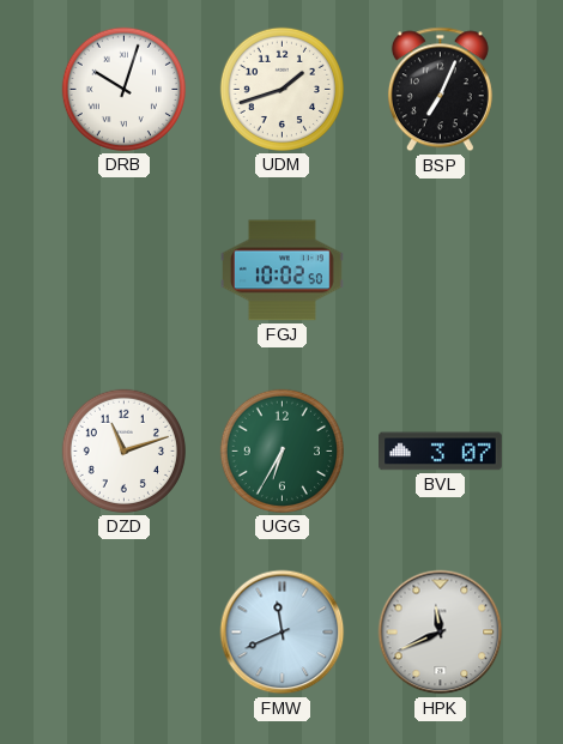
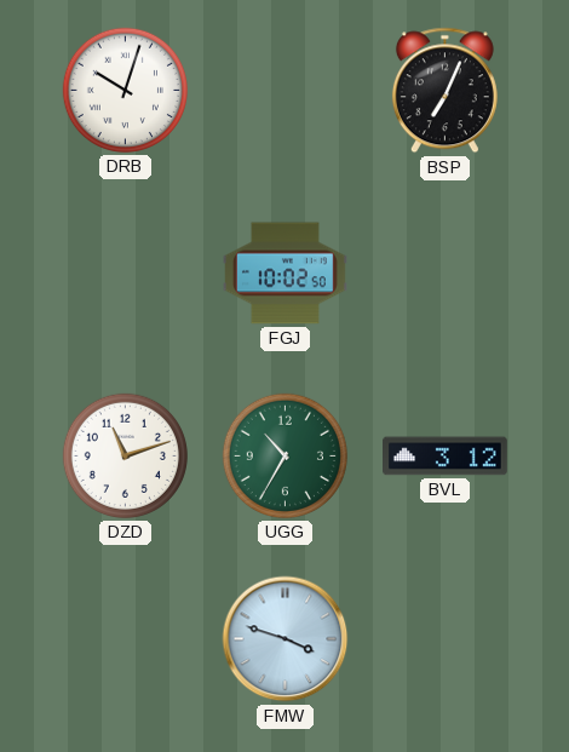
UDM: 1:42 -> none (281, 89)
UGG: 6:35 -> 10:35 (284, 455)
BVL: 3:07 -> 3:12 (446, 457)
FMW: 11:41 -> 3:48 (286, 639)
HPK: 11:41 -> none (441, 633)
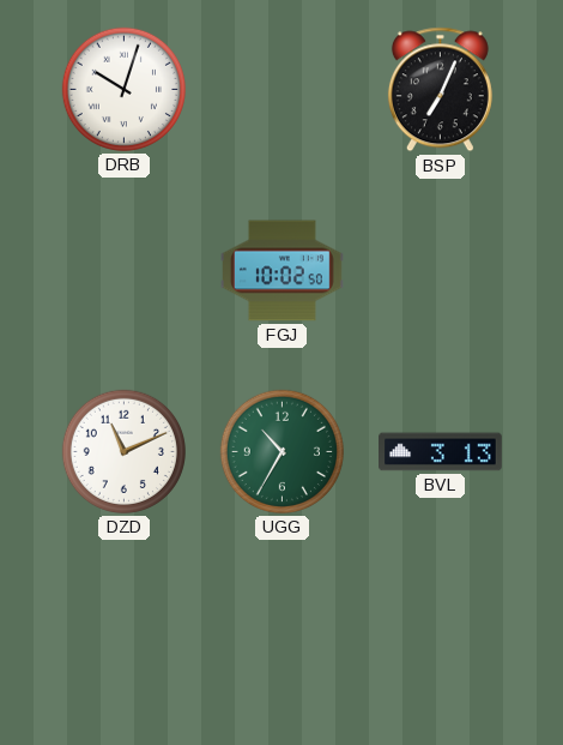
DZD: 11:12 -> 11:11 (123, 451)
BVL: 3:12 -> 3:13 (441, 452)
FMW: 3:48 -> none (286, 639)
